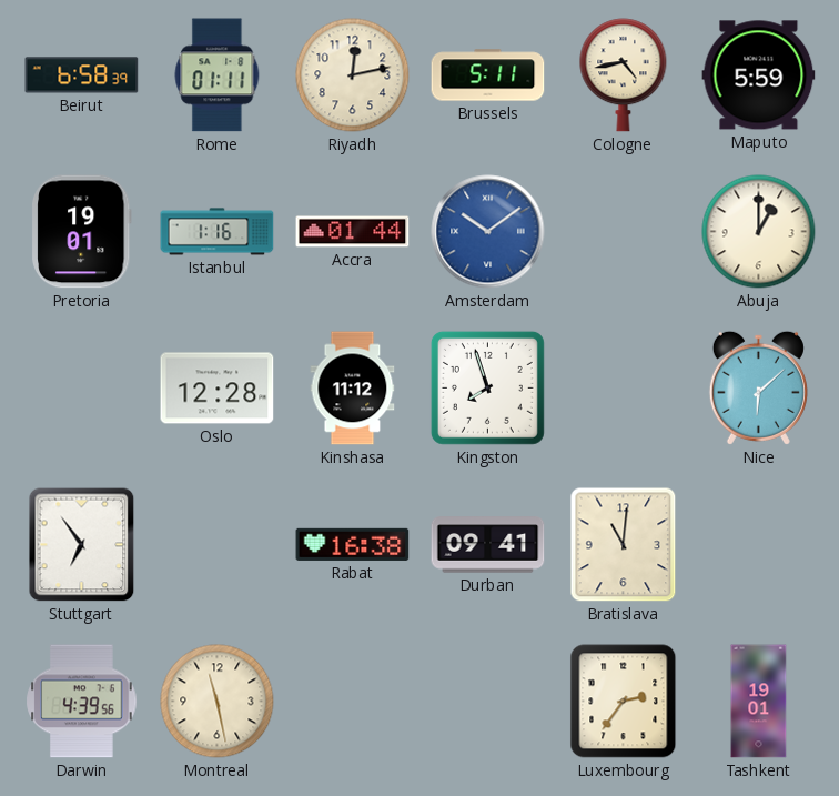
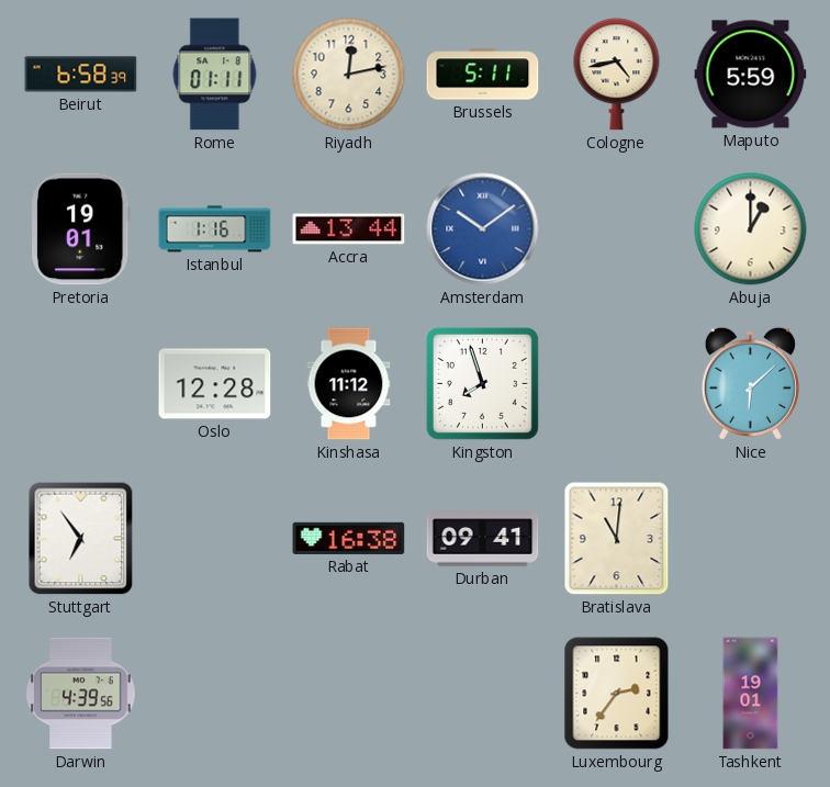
Accra: 01:44 -> 13:44 (349, 229)
Montreal: 11:28 -> none (218, 702)
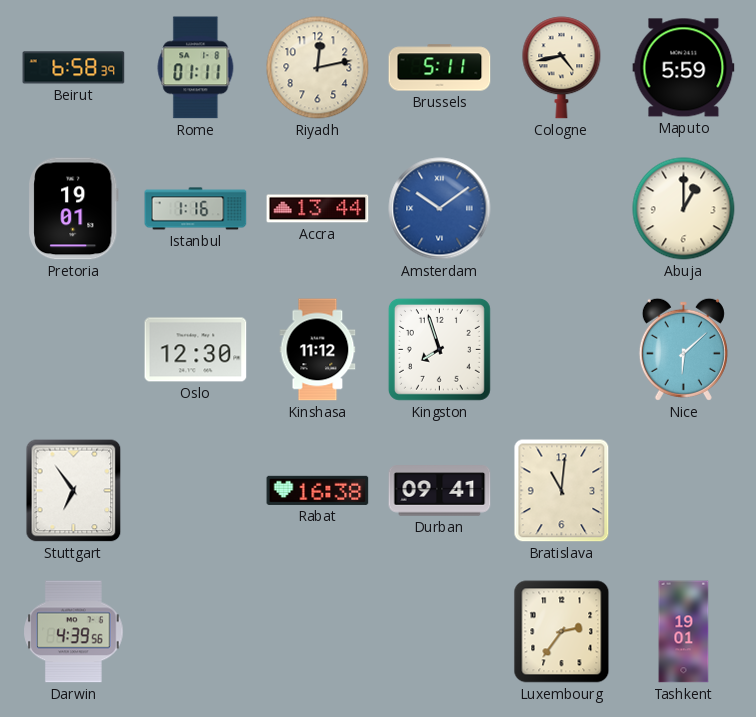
Oslo: 12:28 -> 12:30 (196, 350)
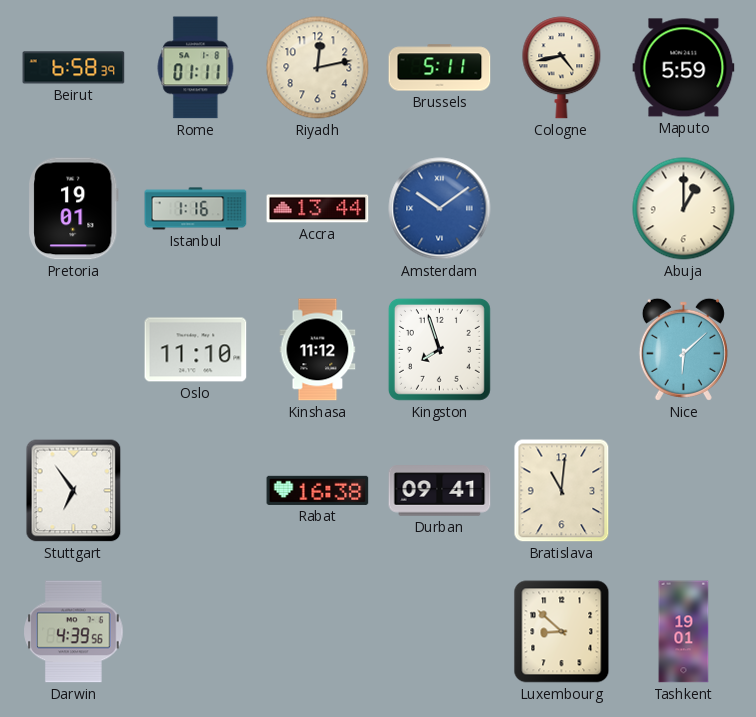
Oslo: 12:30 -> 11:10 (196, 350)
Luxembourg: 2:36 -> 8:52 (562, 632)
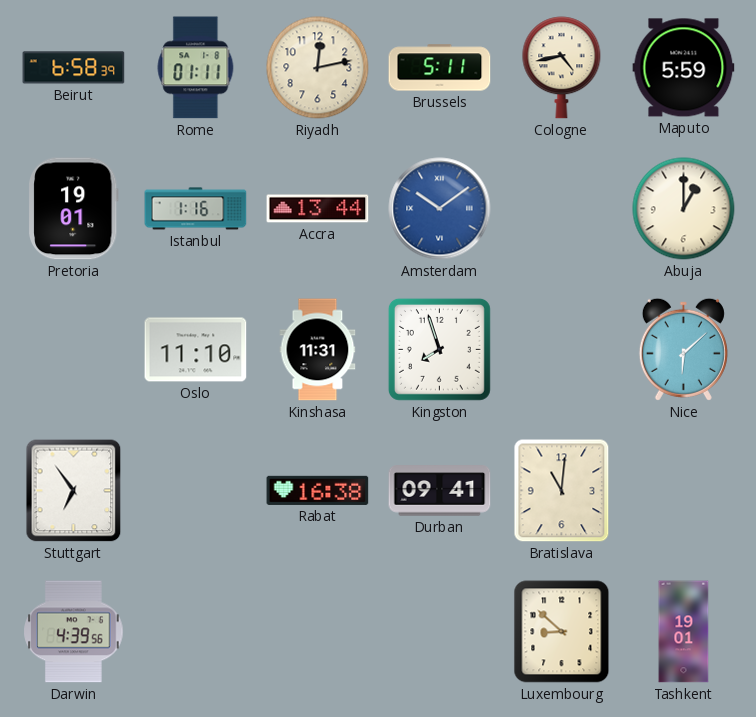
Kinshasa: 11:12 -> 11:31 (318, 350)
